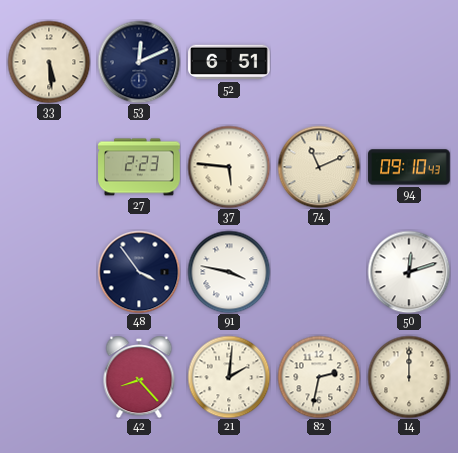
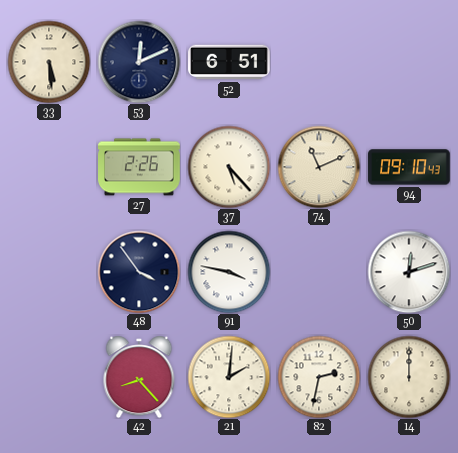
27: 2:23 -> 2:26 (139, 167)
37: 5:46 -> 5:23 (229, 167)
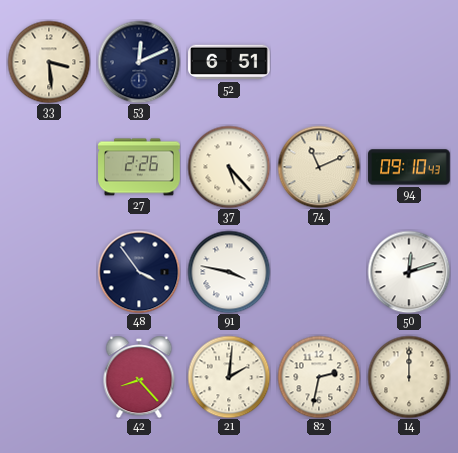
33: 5:29 -> 3:29 (49, 62)
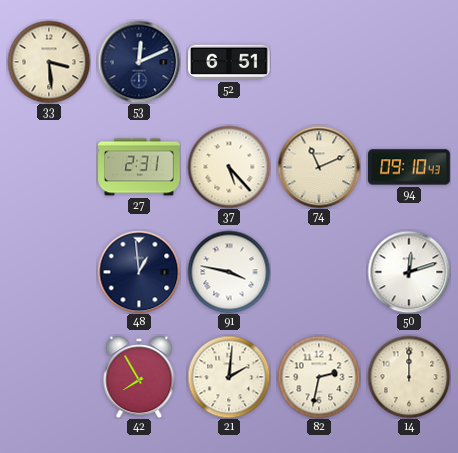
27: 2:26 -> 2:31 (139, 167)
48: 3:54 -> 12:59 (139, 272)
42: 8:23 -> 7:55 (139, 377)
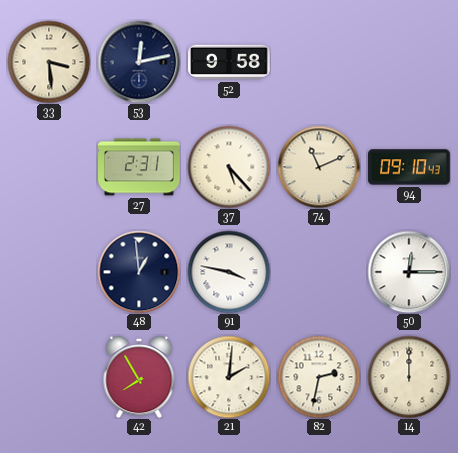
53: 12:11 -> 12:13 (139, 62)
52: 6:51 -> 9:58 (229, 62)
50: 12:12 -> 12:15 (409, 272)
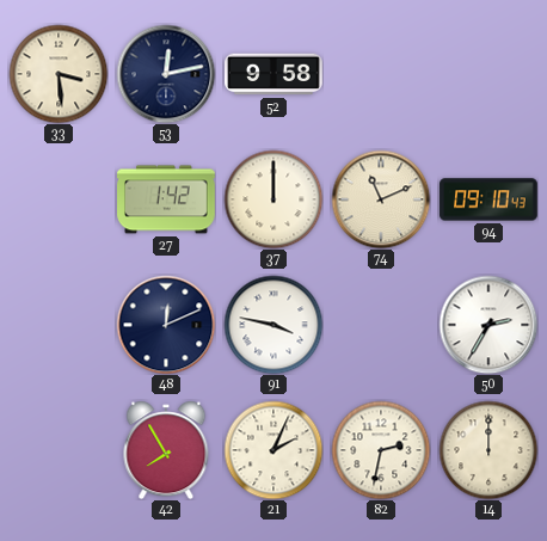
27: 2:31 -> 1:42 (166, 199)
37: 5:23 -> 12:00 (273, 199)
48: 12:59 -> 12:11 (166, 325)
50: 12:15 -> 2:35 (488, 325)
21: 2:01 -> 2:04 (273, 450)
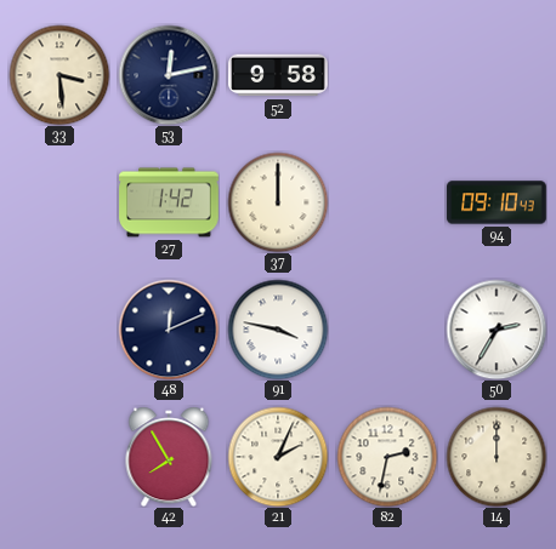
74: 11:11 -> none (381, 199)
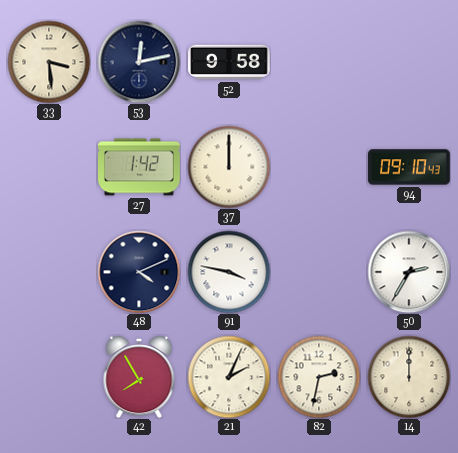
48: 12:11 -> 4:11 (139, 272)
